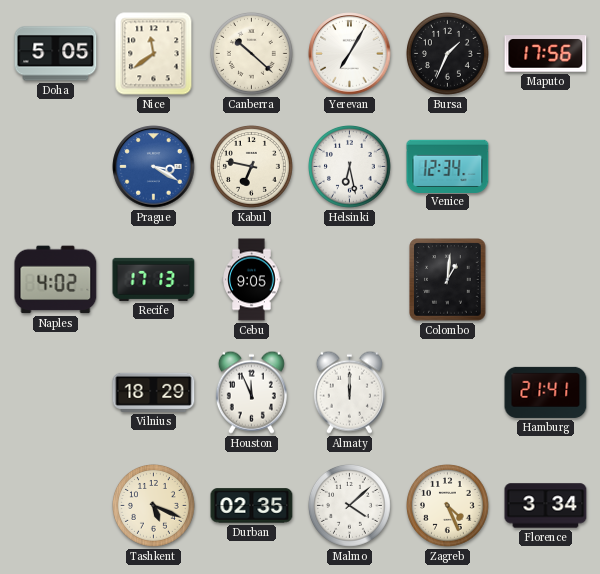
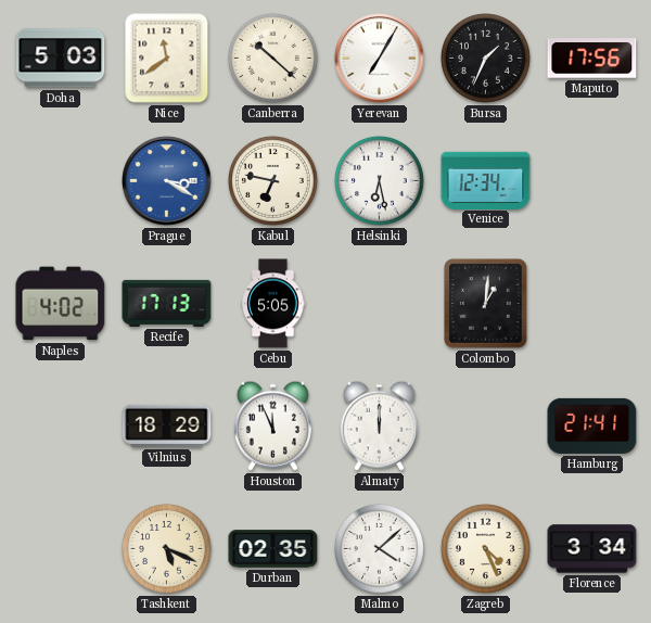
Doha: 5:05 -> 5:03 (61, 59)
Cebu: 9:05 -> 5:05 (273, 304)
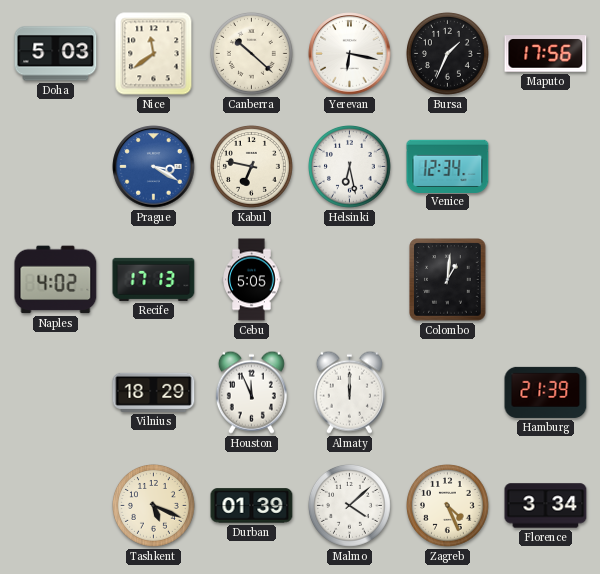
Yerevan: 7:05 -> 6:17 (350, 54)
Hamburg: 21:41 -> 21:39 (546, 392)
Durban: 02:35 -> 01:39 (252, 506)
